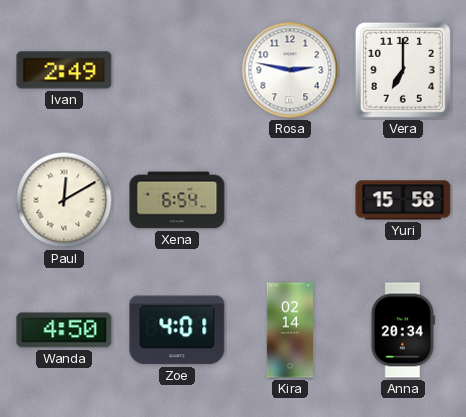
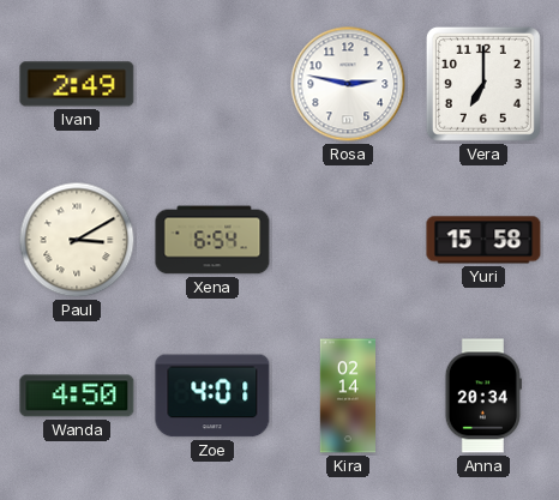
Paul: 12:10 -> 3:10 (77, 240)
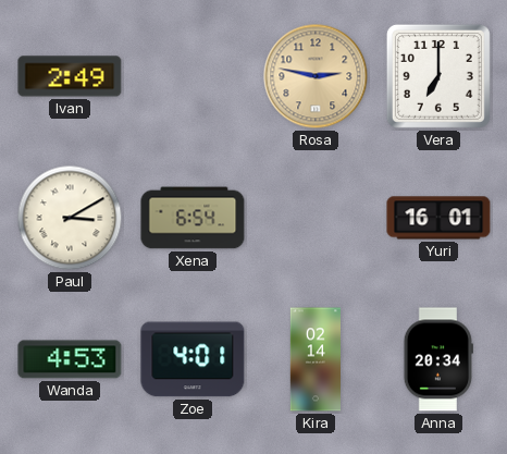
Rosa dial: white -> champagne (316, 76)
Yuri: 15:58 -> 16:01 (438, 218)
Wanda: 4:50 -> 4:53 (70, 359)
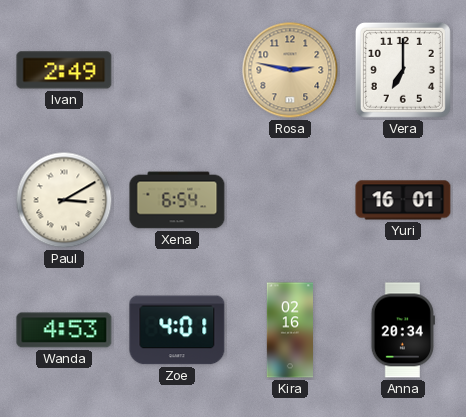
Kira: 02:14 -> 02:16 (289, 330)
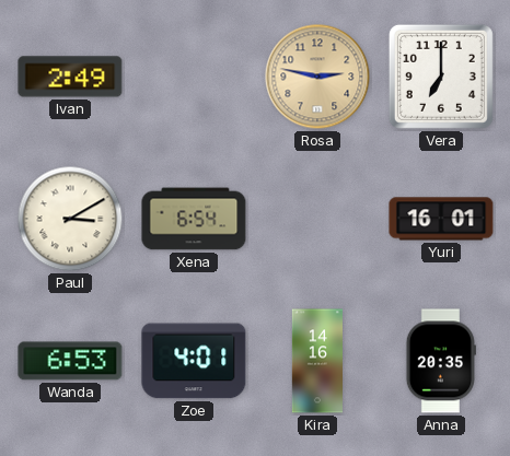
Wanda: 4:53 -> 6:53 (70, 361)
Kira: 02:16 -> 14:16 (316, 361)
Anna: 20:34 -> 20:35 (441, 361)
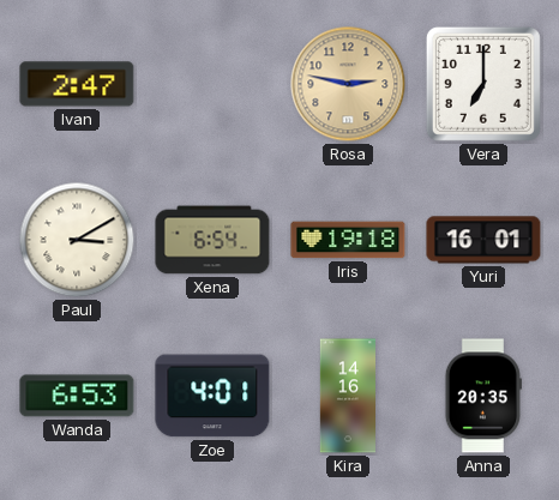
Ivan: 2:49 -> 2:47 (77, 84)
Iris: none -> 19:18 (348, 240)
